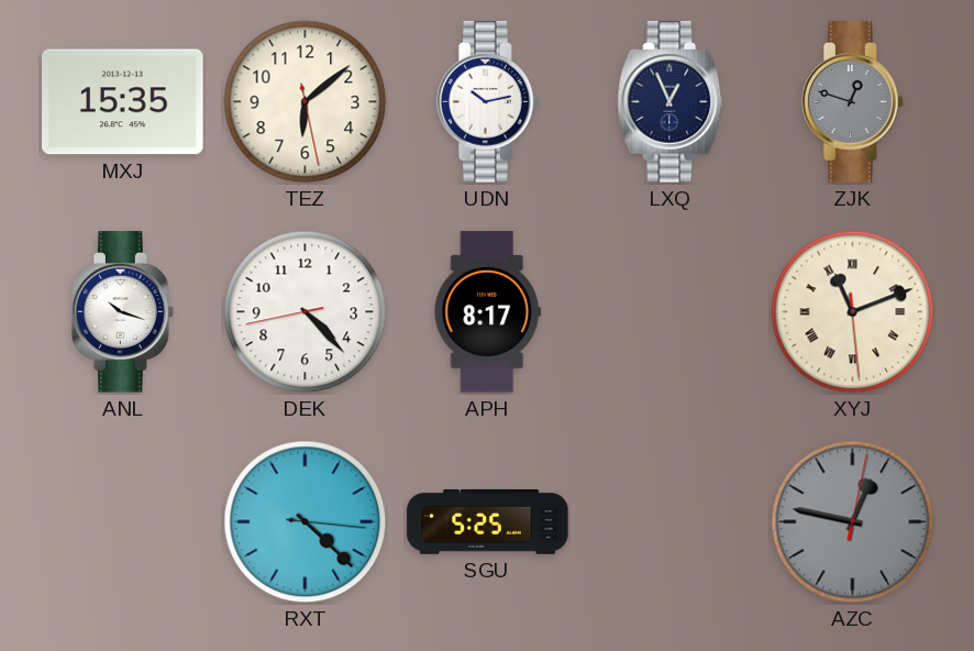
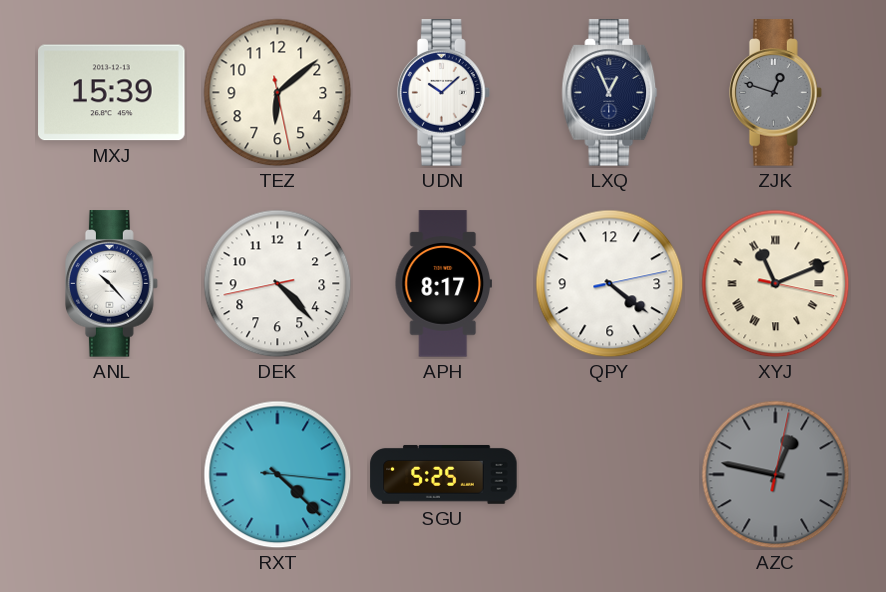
MXJ: 15:35 -> 15:39 (112, 93)
UDN: 10:13 -> 10:08 (444, 93)
ANL: 10:18 -> 10:23 (112, 284)
QPY: none -> 4:21 (610, 284)
XYJ: 11:11:29 -> 11:11:17 (776, 284)
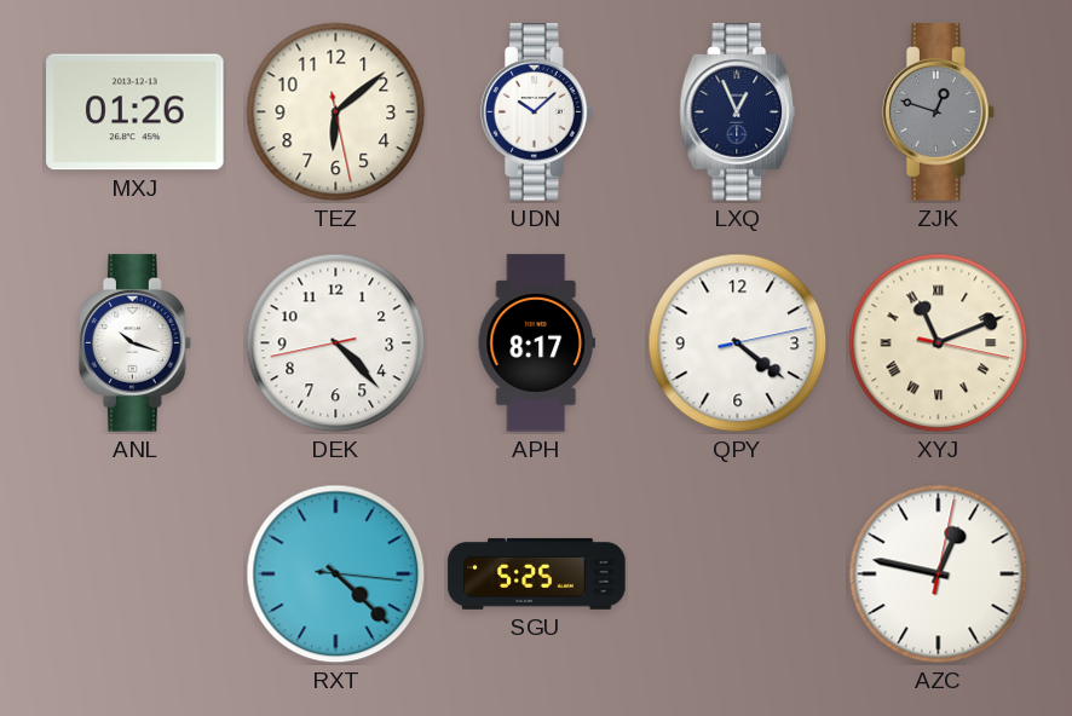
MXJ: 15:39 -> 01:26 (136, 112)
ANL: 10:23 -> 10:18 (136, 343)
AZC dial: grey -> white (939, 574)
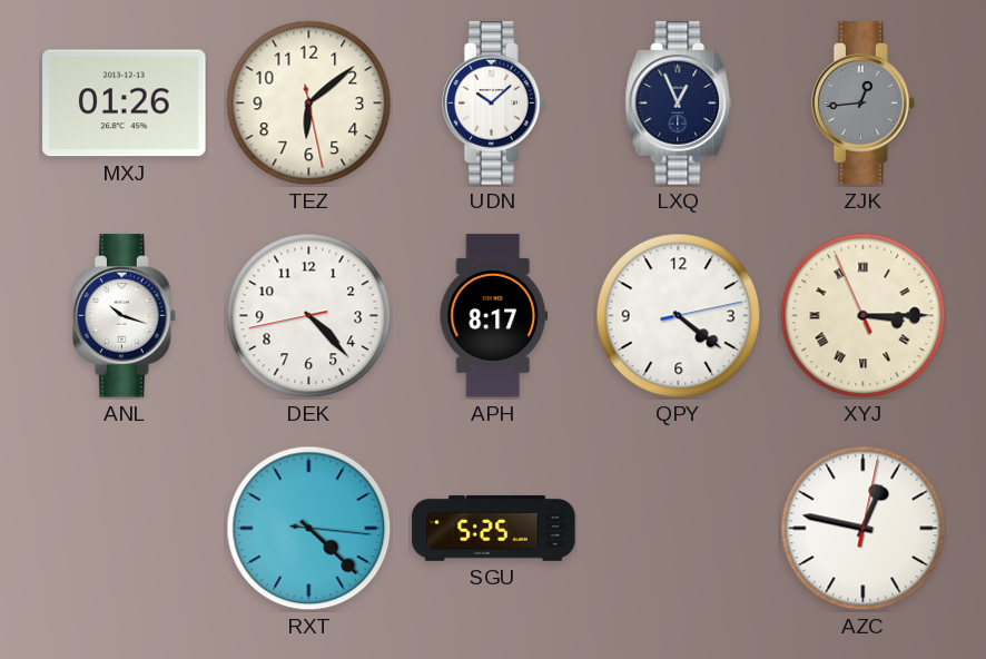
ZJK: 12:48 -> 12:44 (864, 104)
XYJ: 11:11 -> 3:14 (864, 316)
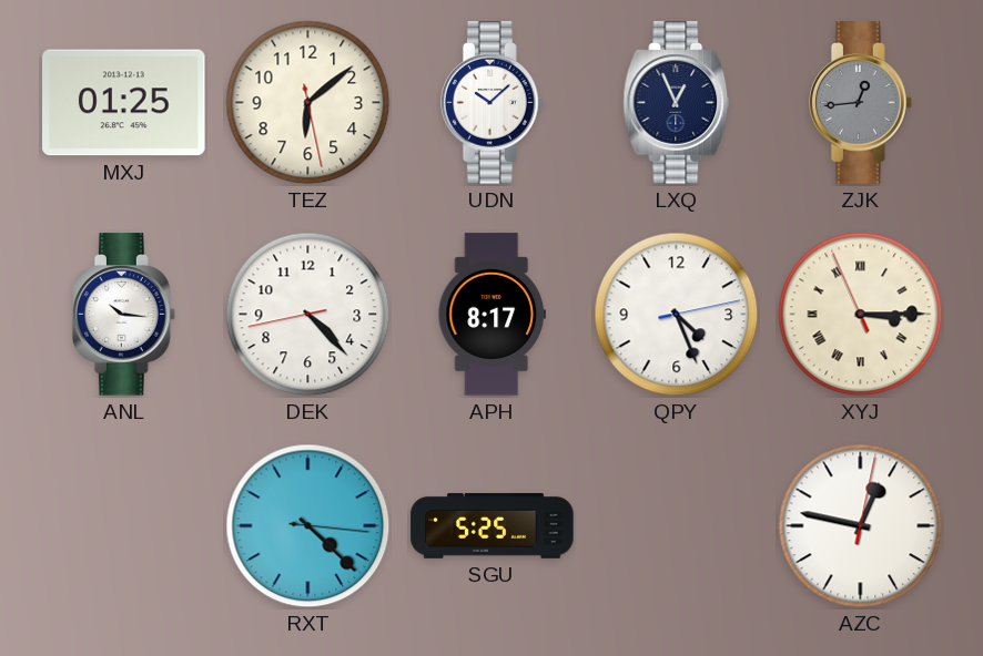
MXJ: 01:26 -> 01:25 (124, 103)
ANL: 10:18 -> 10:16 (124, 315)
QPY: 4:21 -> 4:26 (677, 315)
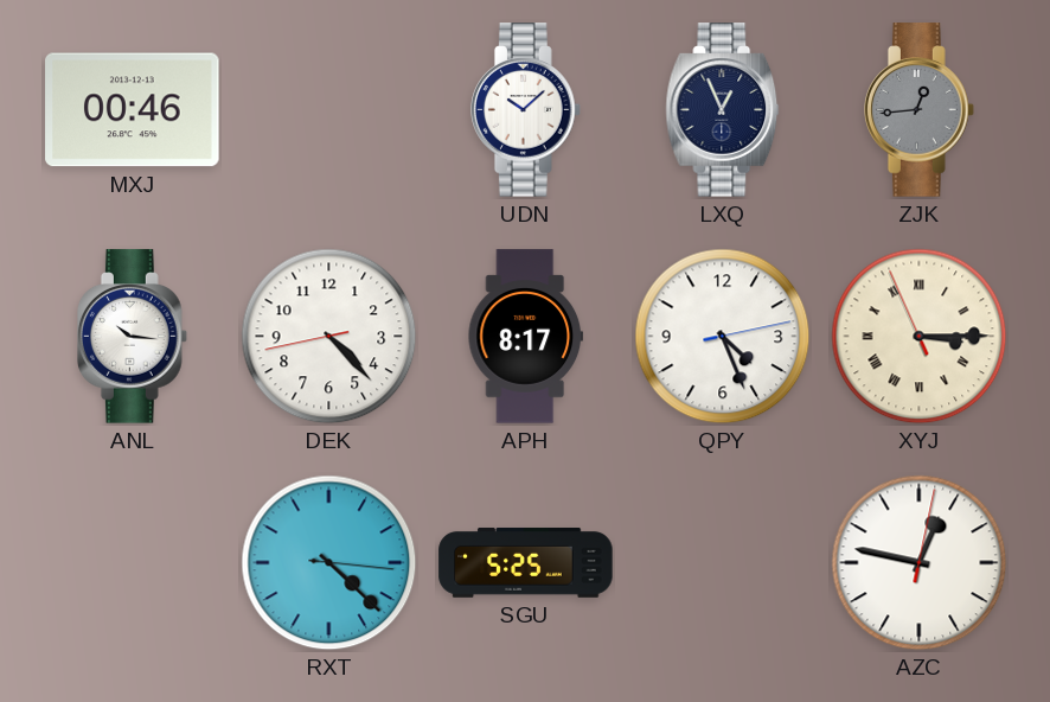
MXJ: 01:25 -> 00:46 (133, 110)
TEZ: 6:08 -> none (308, 103)
